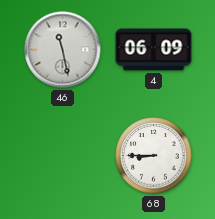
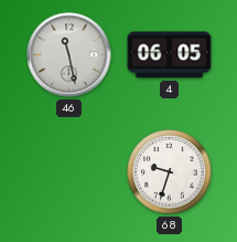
4: 06:09 -> 06:05 (170, 55)
68: 8:45 -> 9:33 (170, 172)
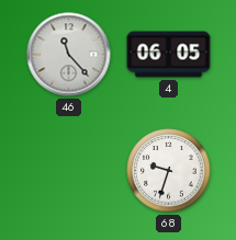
46: 11:28 -> 11:23 (69, 55)
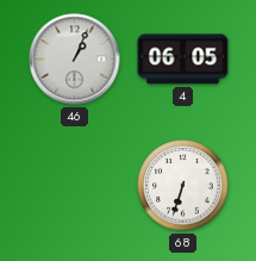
46: 11:23 -> 1:04 (75, 60)
68: 9:33 -> 6:33 (183, 186)
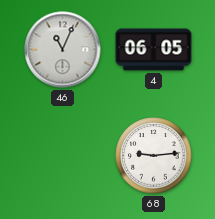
46: 1:04 -> 11:04 (63, 50)
68: 6:33 -> 9:14 (154, 156)
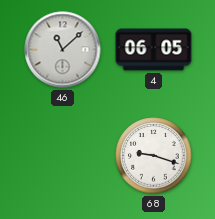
46: 11:04 -> 11:08 (63, 50)
68: 9:14 -> 9:18 (154, 156)
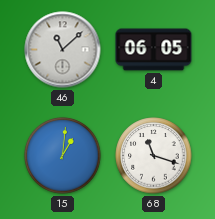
15: none -> 1:01 (63, 156)
68: 9:18 -> 11:18 (154, 156)
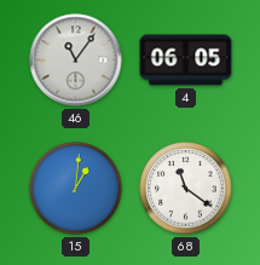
46: 11:08 -> 11:06 (76, 61)
68: 11:18 -> 11:21 (186, 189)
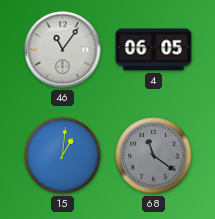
68 dial: white -> grey (154, 156)
